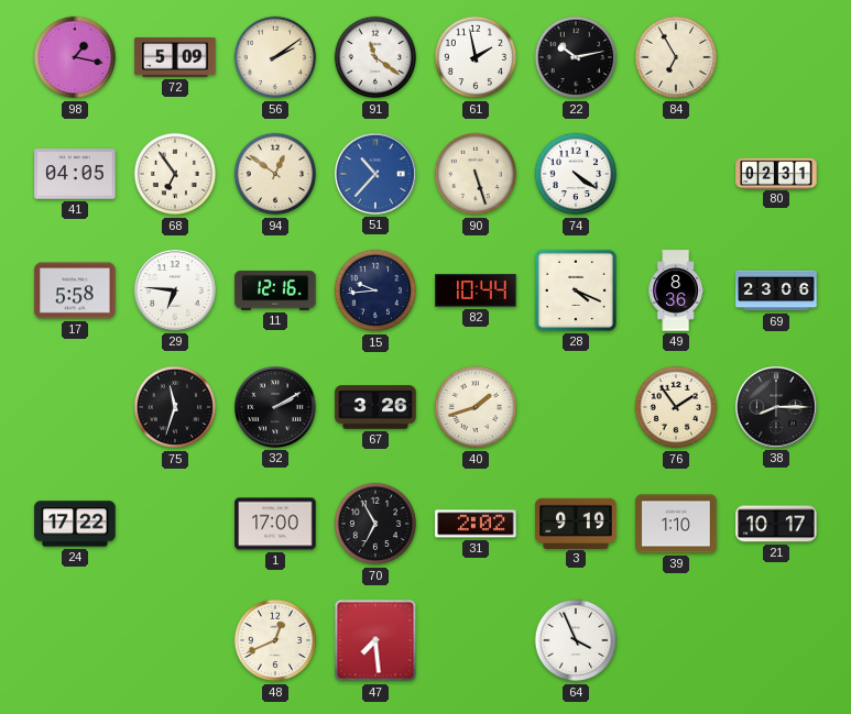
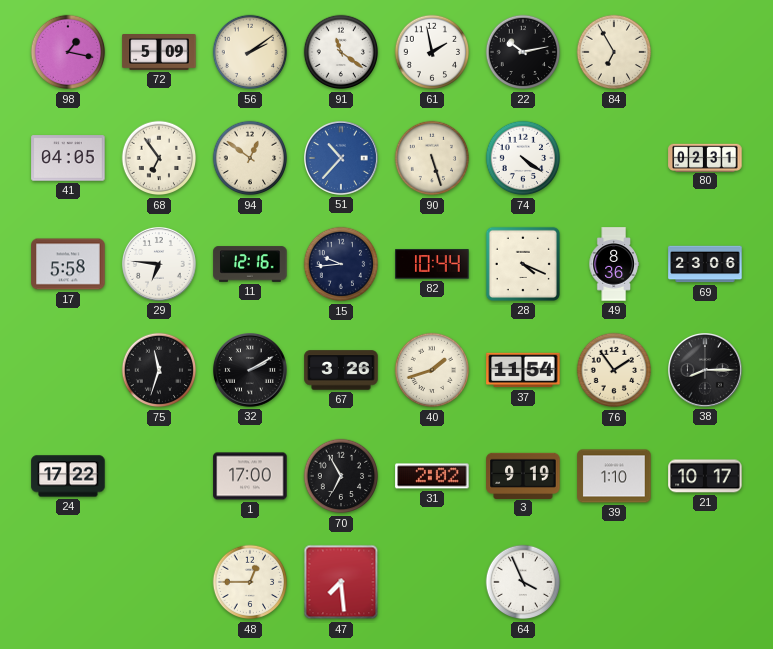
37: none -> 11:54 (523, 370)
48: 12:41 -> 12:45 (250, 582)
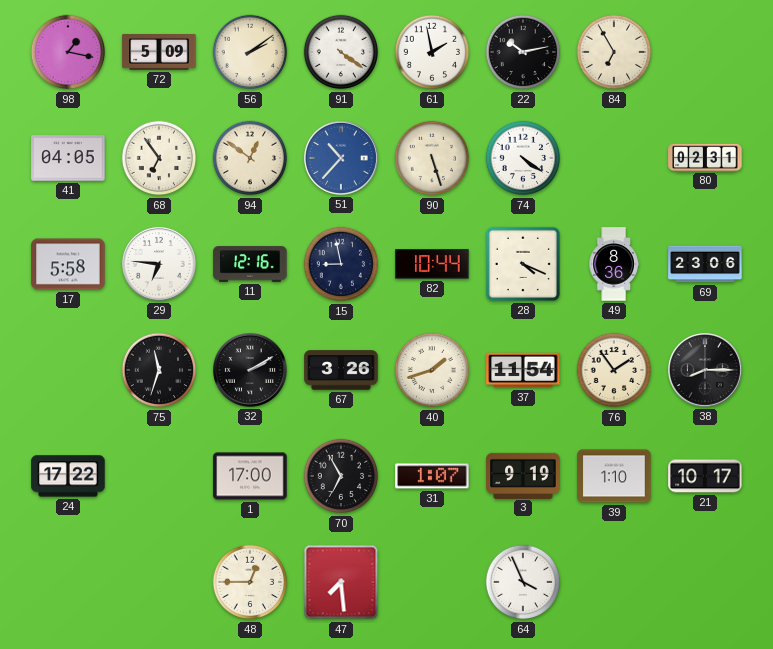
91: 11:21 -> 4:21 (341, 52)
15: 9:44 -> 8:58 (341, 264)
31: 2:02 -> 1:07 (432, 476)
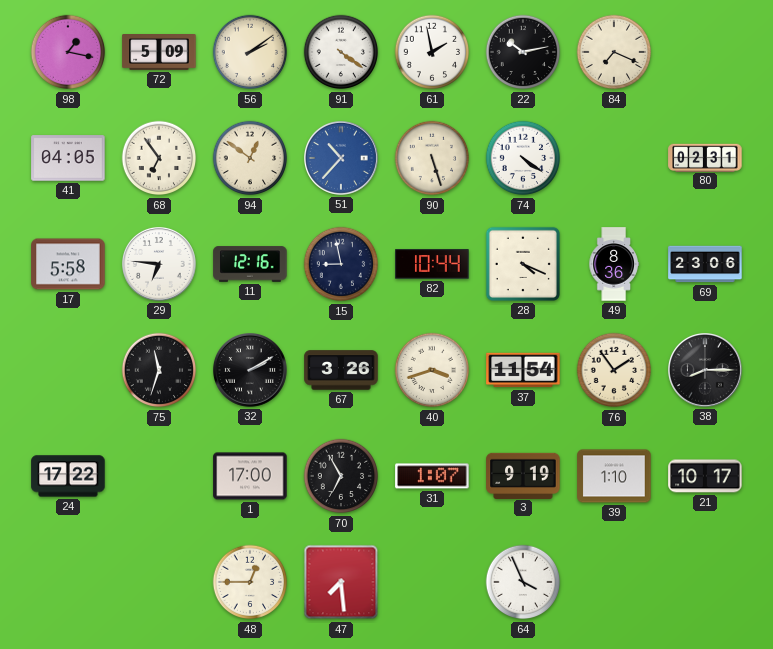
84: 6:55 -> 7:19 (614, 52)
40: 1:42 -> 3:42 (432, 370)
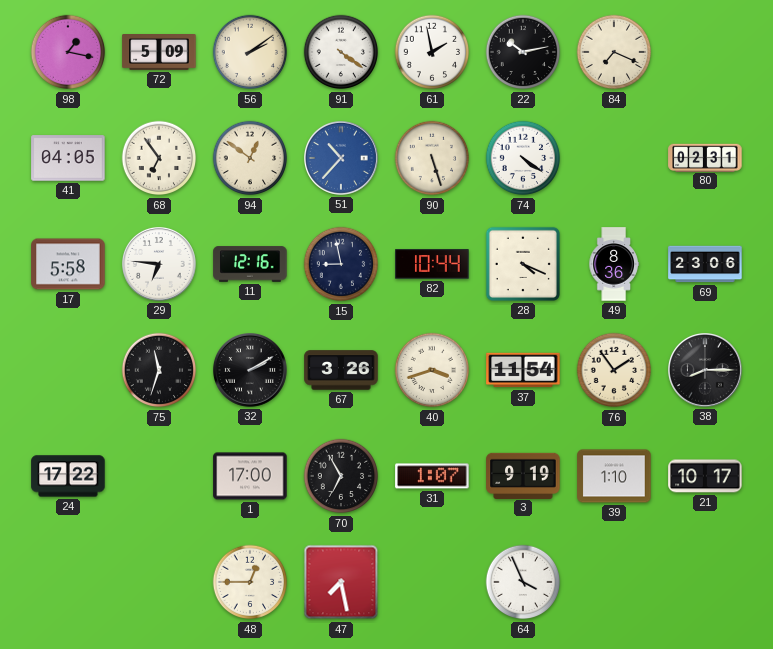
47: 7:29 -> 7:28 (341, 582)
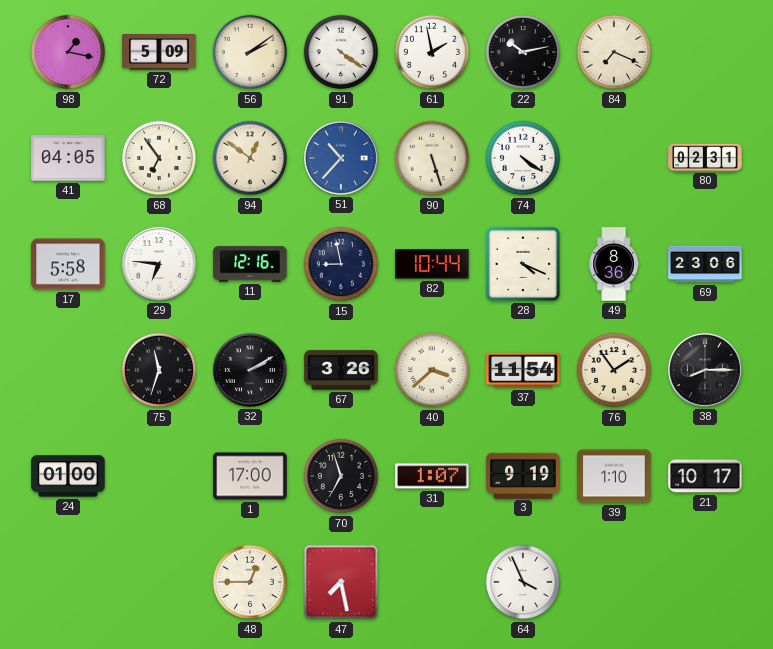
40: 3:42 -> 3:38 (432, 370)
24: 17:22 -> 01:00 (68, 476)
70: 6:55 -> 6:57 (341, 476)
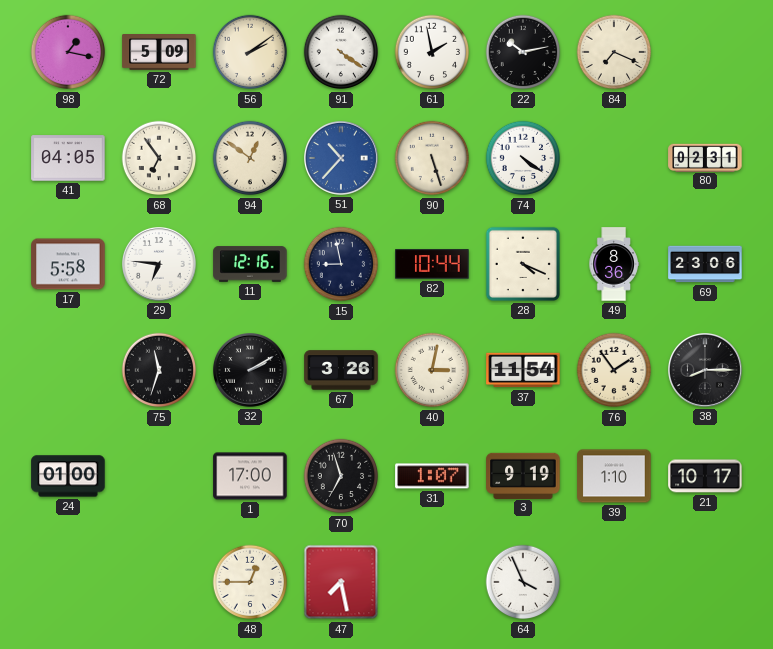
40: 3:38 -> 3:02 (432, 370)
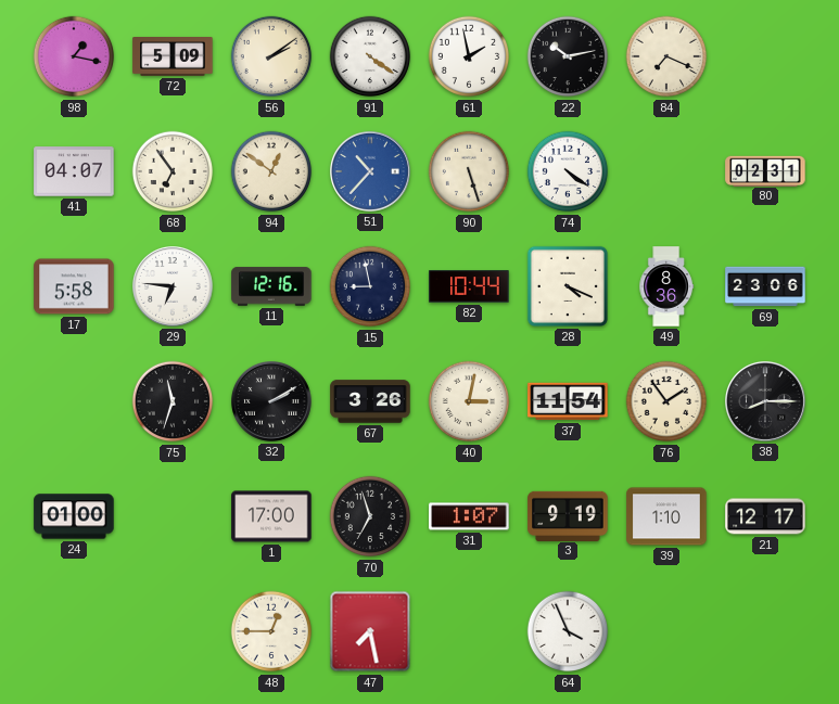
41: 04:05 -> 04:07 (74, 171)
21: 10:17 -> 12:17 (765, 516)
